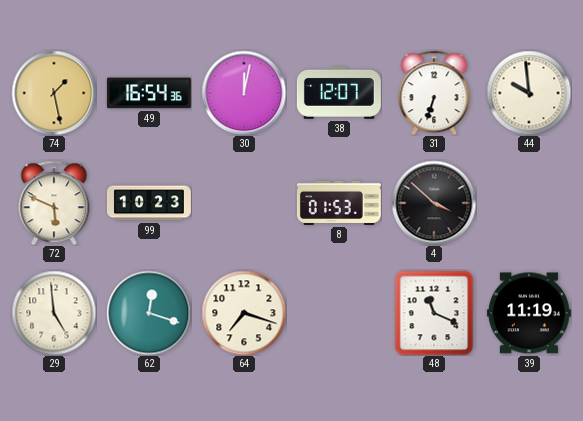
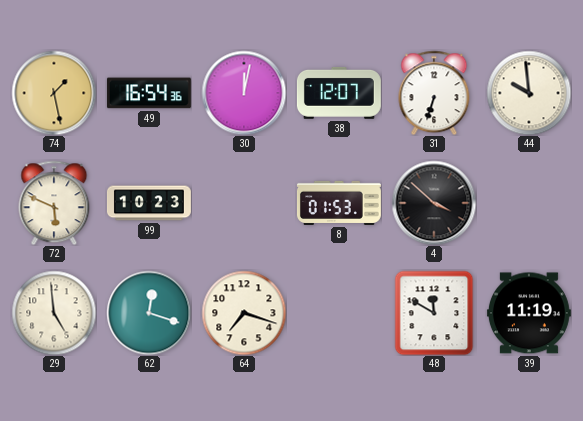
48: 11:19 -> 11:50 (434, 313)
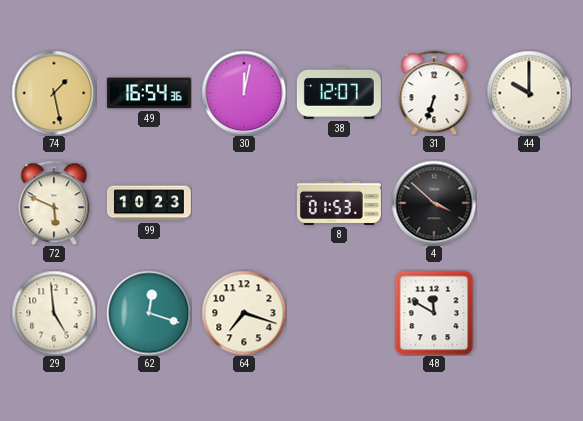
44: 9:59 -> 10:00 (529, 93)
39: 11:19 -> none (529, 313)
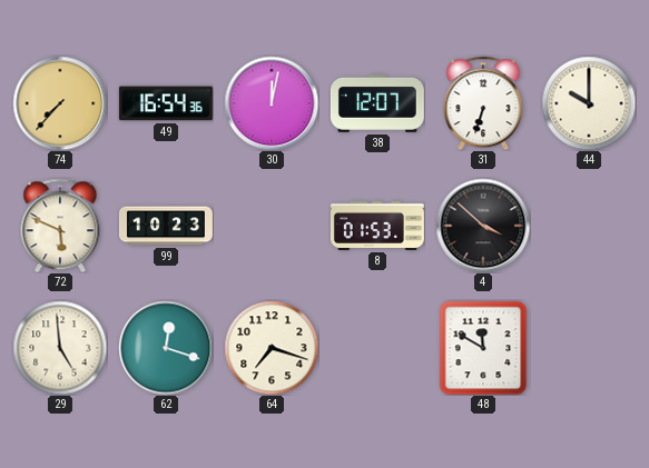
74: 1:28 -> 7:37 (60, 103)
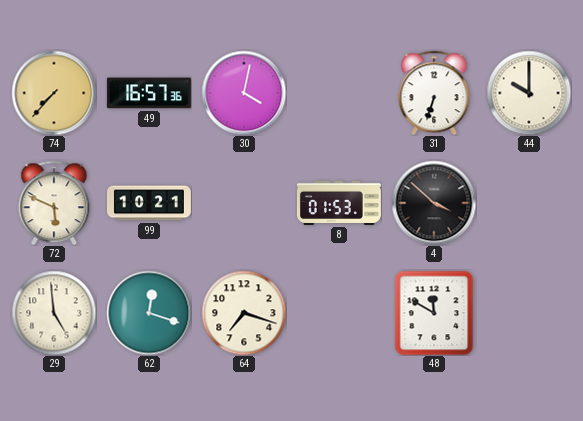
49: 16:54 -> 16:57 (149, 93)
30: 12:02 -> 4:02 (244, 93)
38: 12:07 -> none (377, 103)
99: 10:23 -> 10:21 (149, 203)
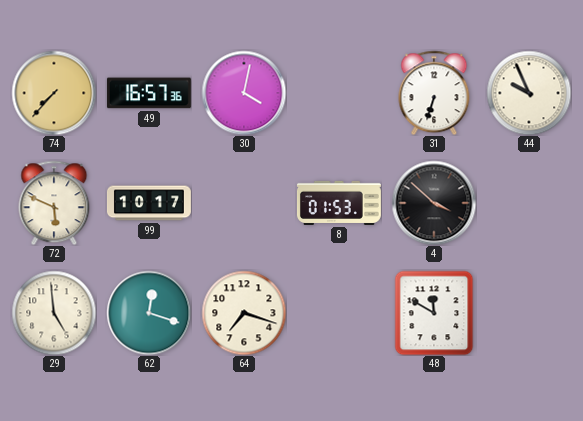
44: 10:00 -> 9:56 (529, 93)
99: 10:21 -> 10:17 (149, 203)
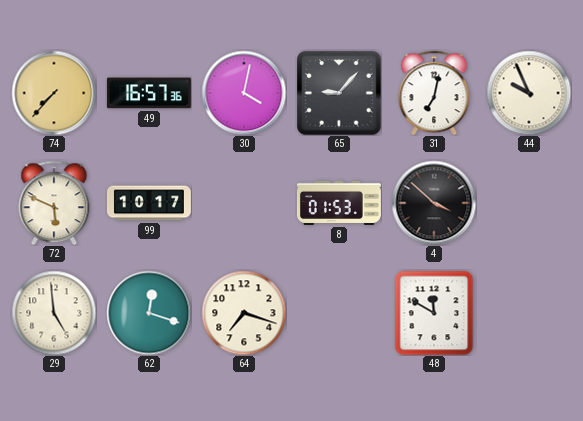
65: none -> 9:07 (339, 93)
31: 6:33 -> 7:02 (434, 93)
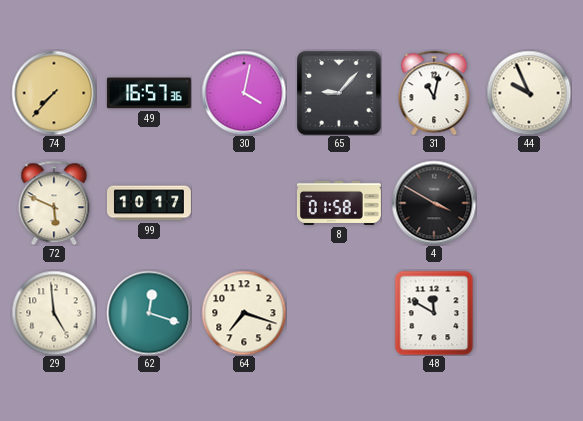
31: 7:02 -> 11:02 (434, 93)
8: 01:53 -> 01:58 (339, 203)
4: 3:52 -> 3:50 (434, 203)
